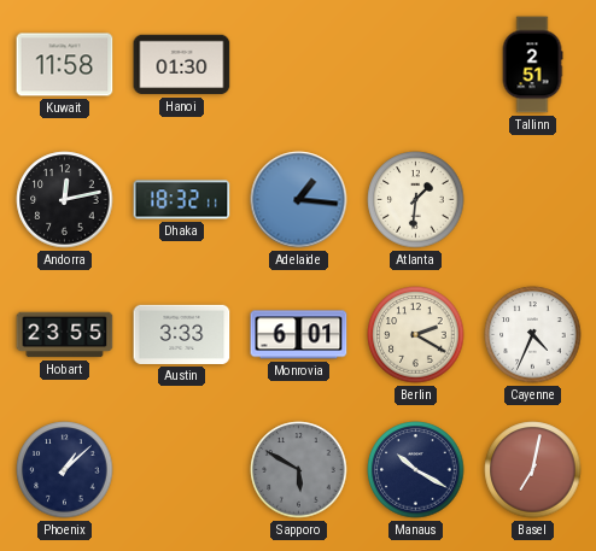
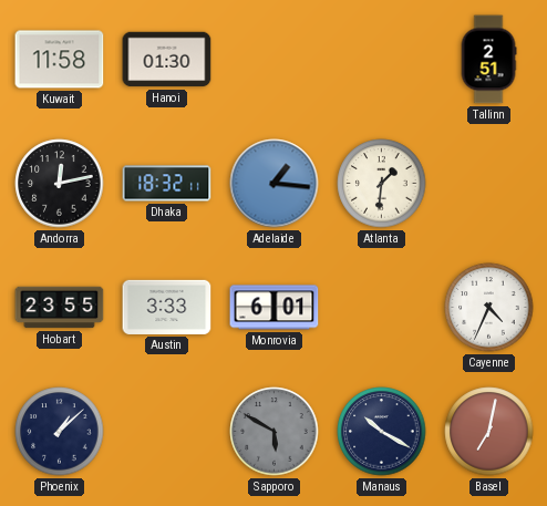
Berlin: 2:20 -> none (416, 335)
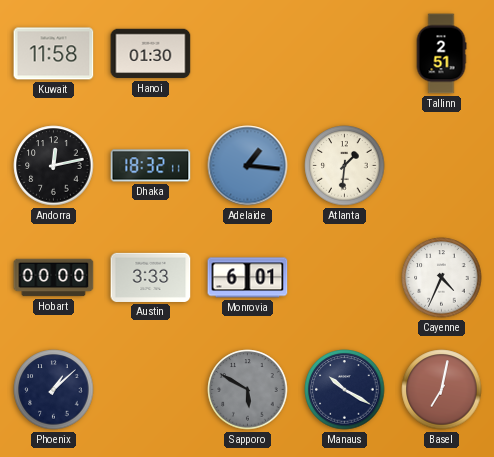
Hobart: 23:55 -> 00:00 (54, 278)
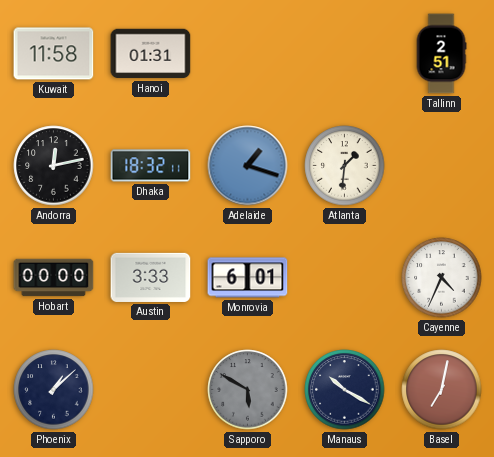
Hanoi: 01:30 -> 01:31 (151, 54)
Adelaide: 1:16 -> 1:18 (248, 166)
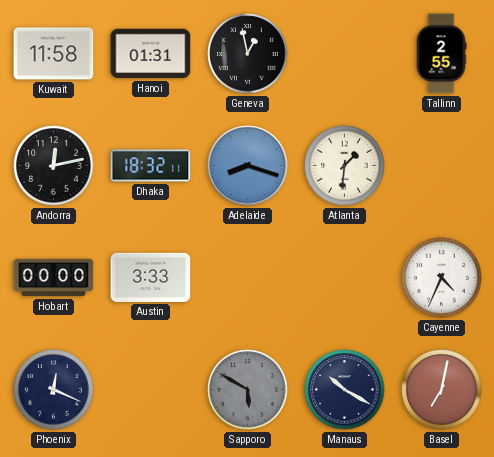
Geneva: none -> 12:58 (248, 54)
Tallinn: 2:51 -> 2:55 (441, 54)
Adelaide: 1:18 -> 8:18 (248, 166)
Monrovia: 6:01 -> none (248, 278)
Phoenix: 1:08 -> 12:19 (54, 390)
